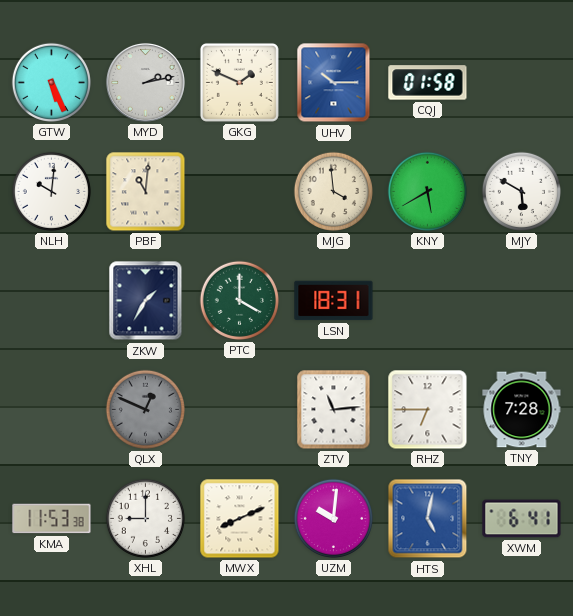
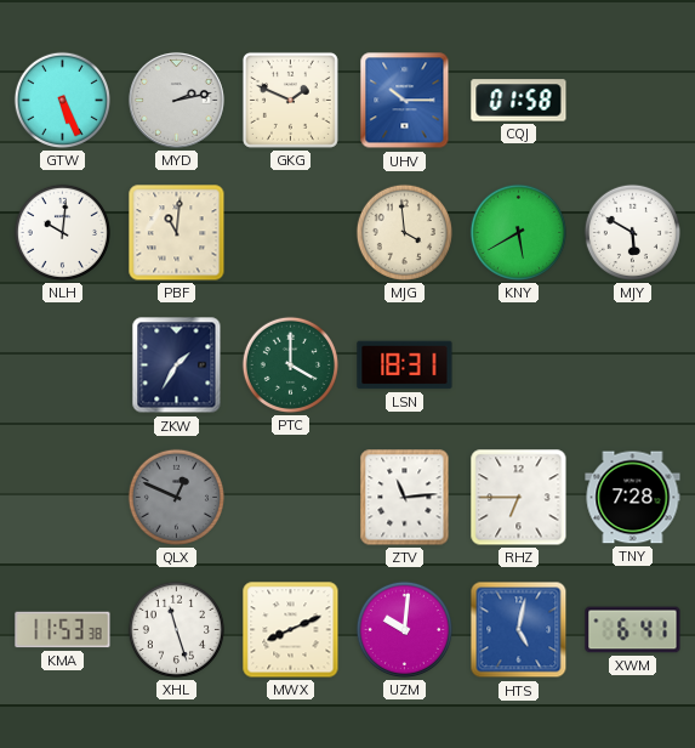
XHL: 9:00 -> 11:27 (176, 629)
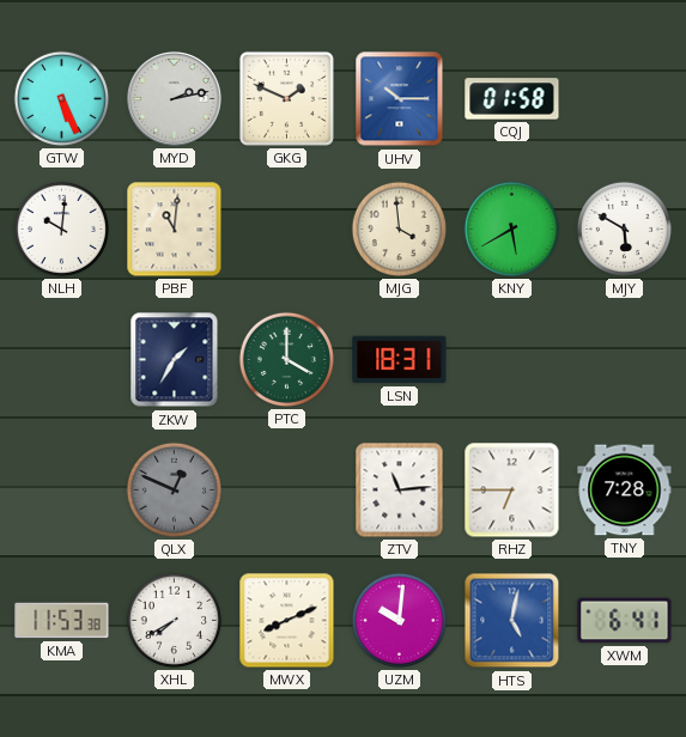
XHL: 11:27 -> 7:40 (174, 620)
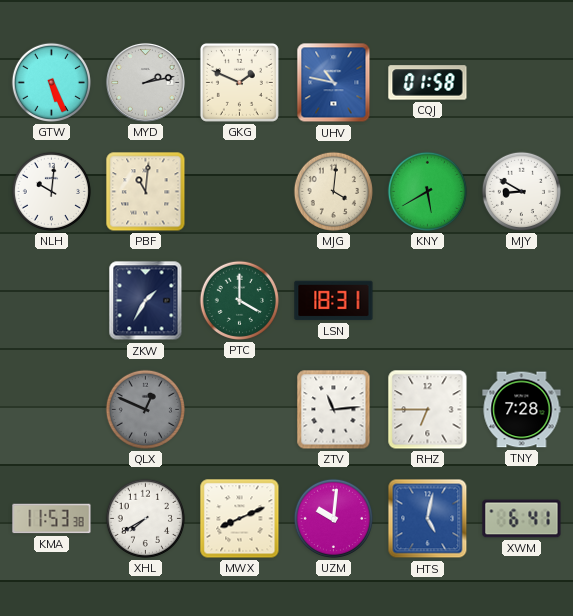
UHV: 10:15 -> 10:47 (334, 83)
MJG: 3:59 -> 4:01 (333, 191)
MJY: 5:50 -> 8:50 (521, 191)
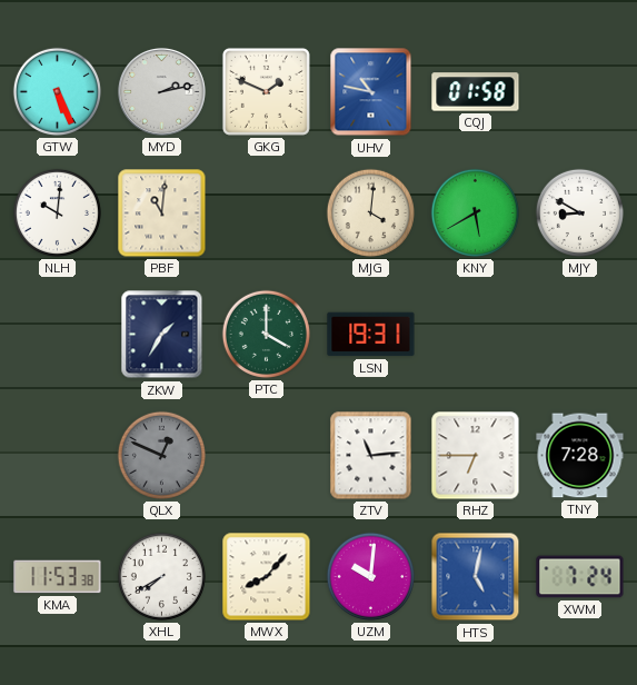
LSN: 18:31 -> 19:31 (371, 335)
MWX: 8:11 -> 8:07 (267, 577)
XWM: 6:41 -> 7:24 (580, 577)
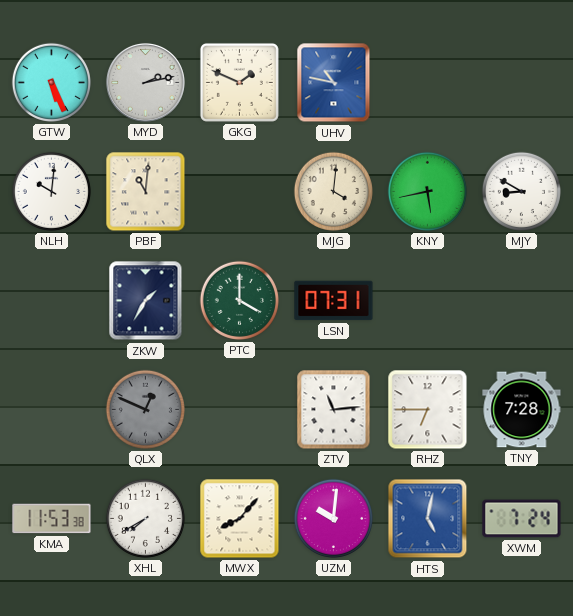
CQJ: 01:58 -> none (476, 92)
KNY: 5:40 -> 5:43 (427, 191)
LSN: 19:31 -> 07:31 (334, 301)
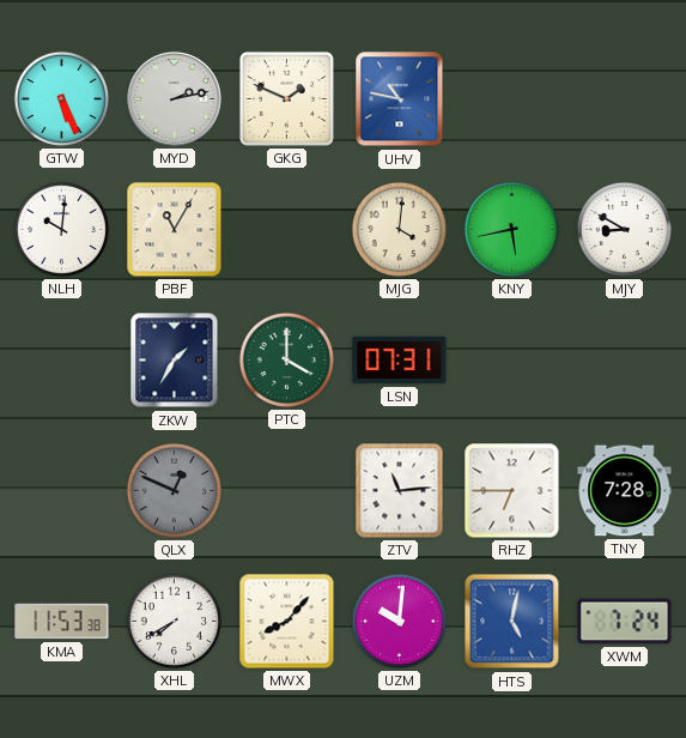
PBF: 11:01 -> 11:05 (175, 230)
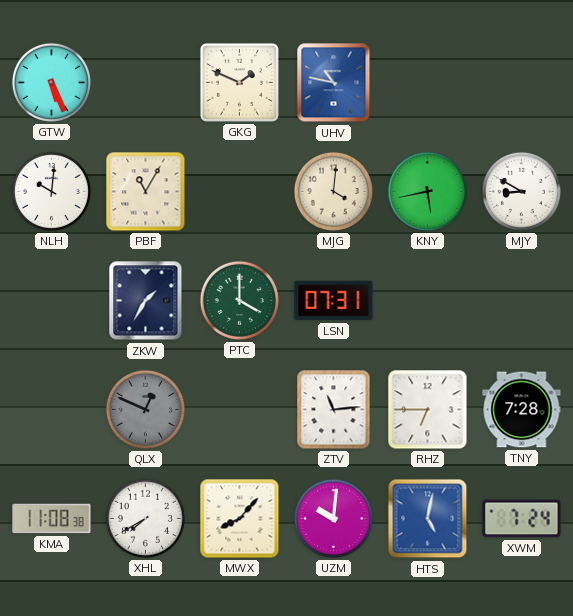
MYD: 2:13 -> none (174, 98)
KMA: 11:53 -> 11:08 (52, 519)
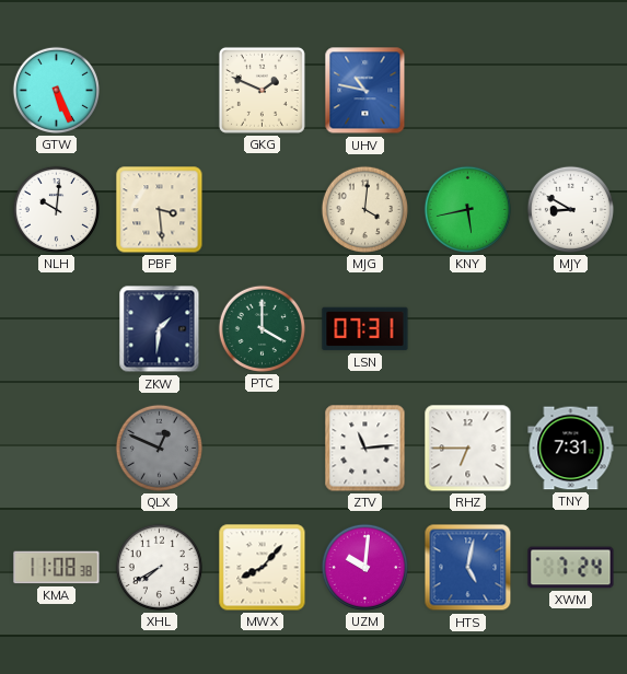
PBF: 11:05 -> 3:29 (160, 210)
ZKW: 1:35 -> 1:31 (160, 329)
TNY: 7:28 -> 7:31 (571, 449)
